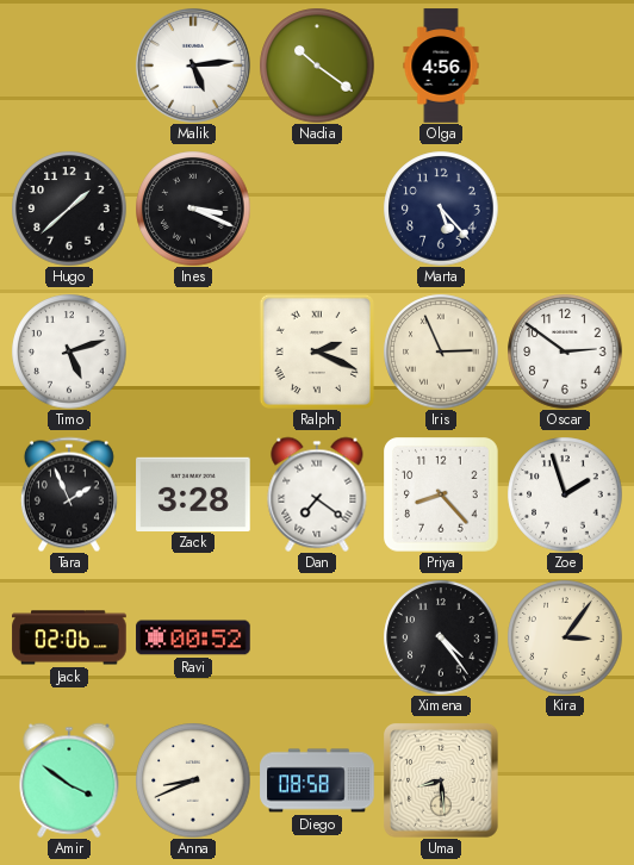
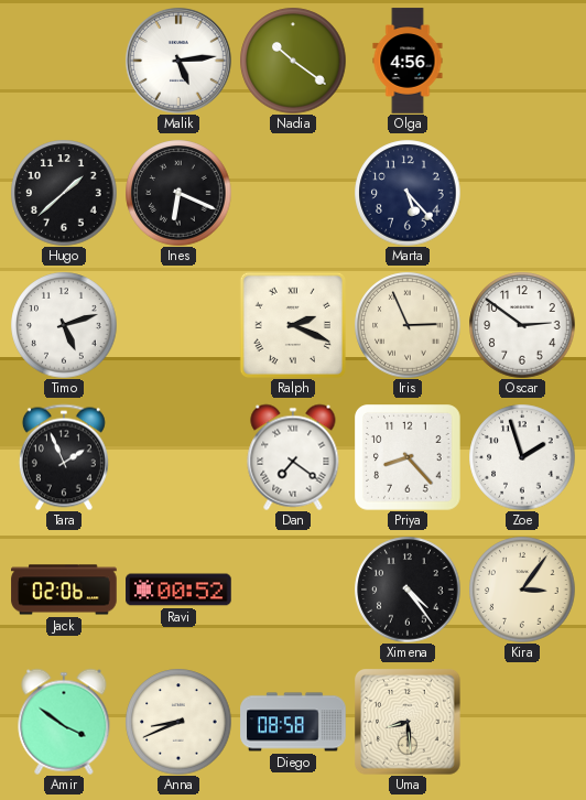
Ines: 3:19 -> 6:19 (178, 193)
Zack: 3:28 -> none (193, 493)
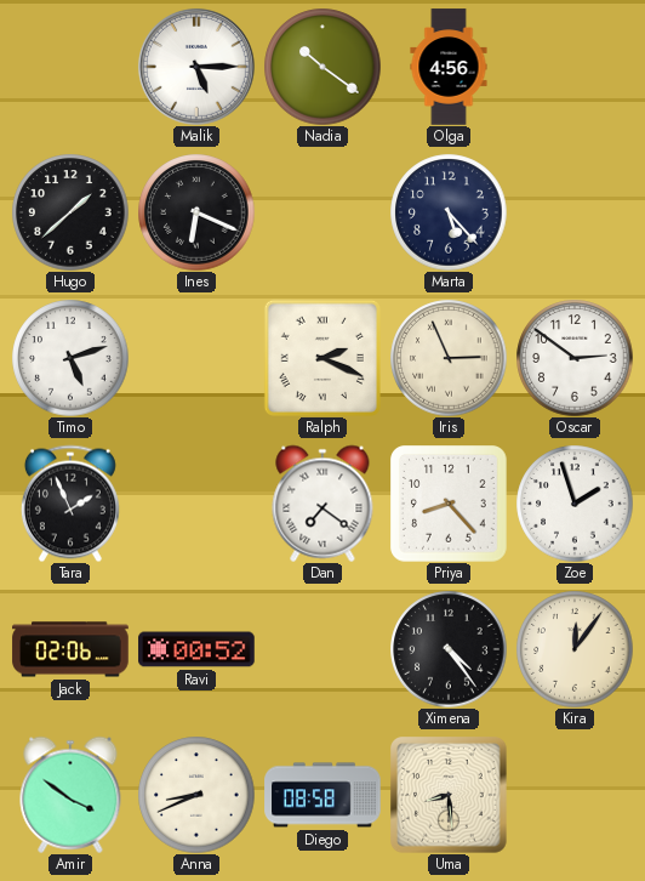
Malik: 5:14 -> 5:15 (196, 67)
Kira: 3:06 -> 12:06 (575, 649)
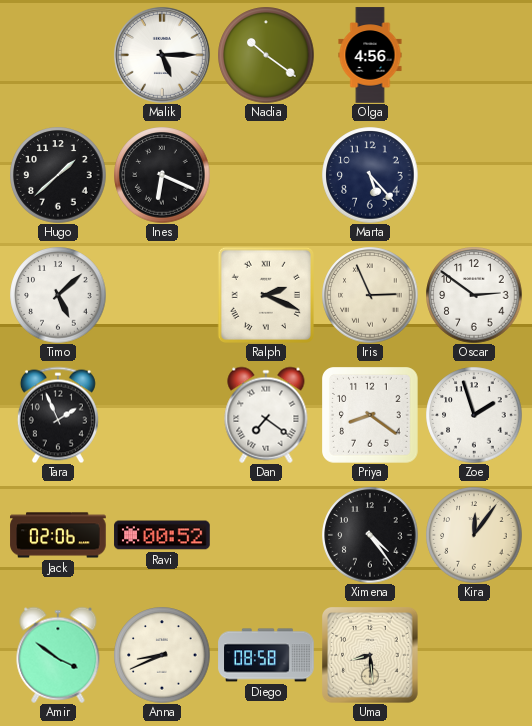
Timo: 5:12 -> 5:08 (58, 295)
Priya: 8:23 -> 8:21 (371, 416)
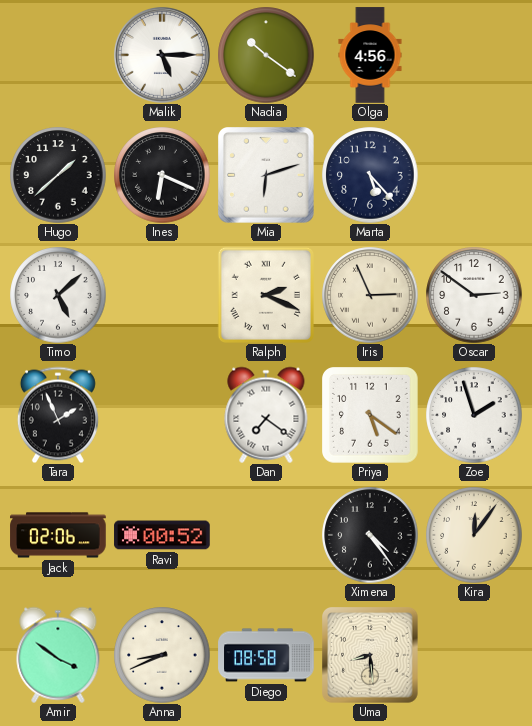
Mia: none -> 6:12 (267, 176)
Priya: 8:21 -> 5:21 (371, 416)
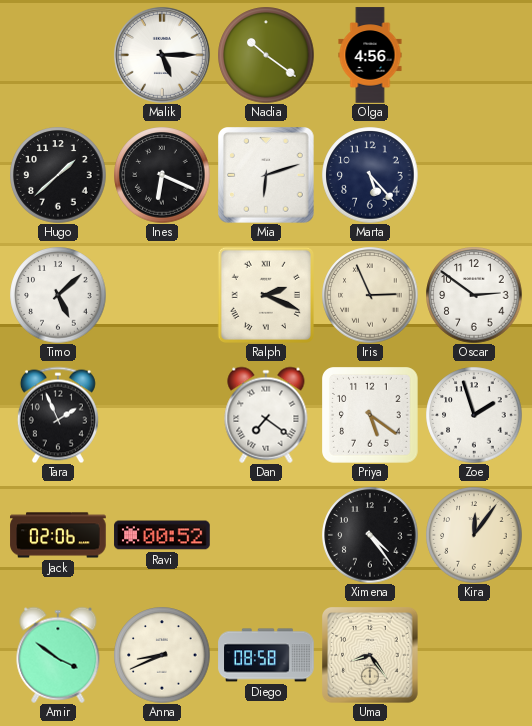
Uma: 8:29 -> 8:24 (371, 656)
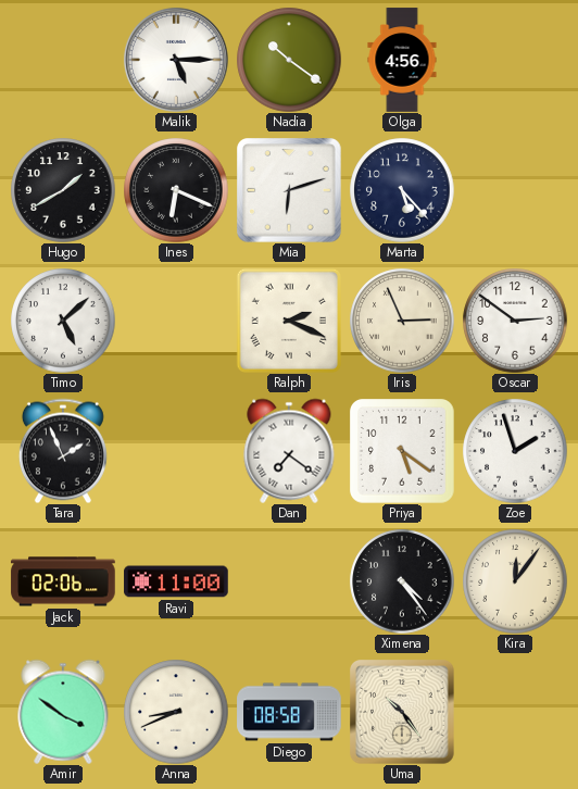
Hugo: 1:38 -> 1:40 (63, 190)
Ravi: 00:52 -> 11:00 (176, 581)
Uma: 8:24 -> 10:24 (403, 713)
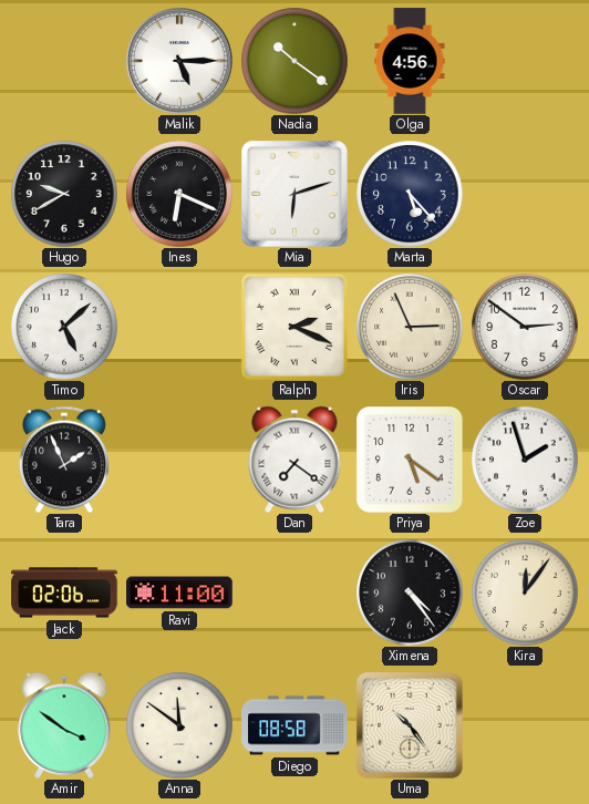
Hugo: 1:40 -> 9:40 (64, 194)
Anna: 8:41 -> 11:51 (179, 725)
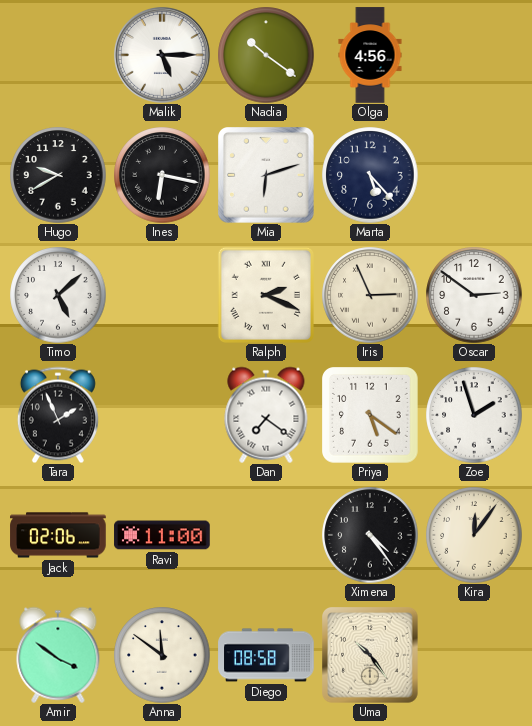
Ines: 6:19 -> 6:17 (162, 175)
